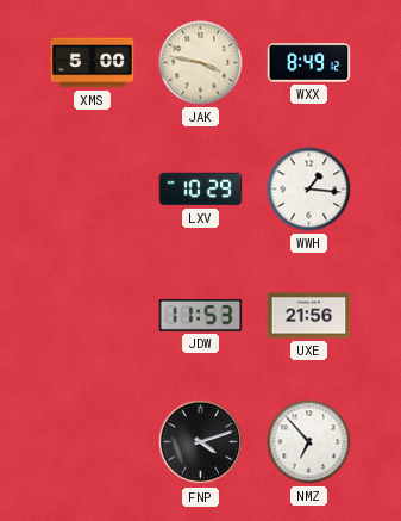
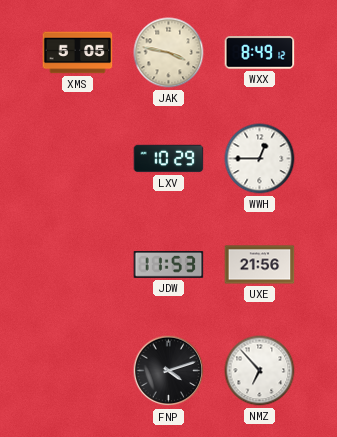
XMS: 5:00 -> 5:05 (78, 53)
WWH: 1:16 -> 12:45 (260, 159)
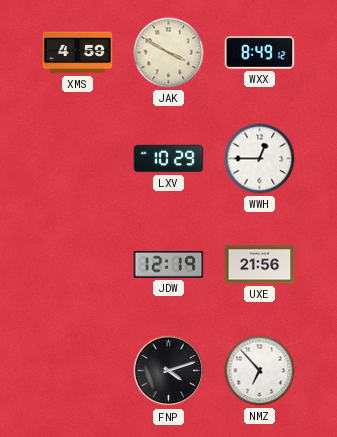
XMS: 5:05 -> 4:59 (78, 53)
JAK: 3:47 -> 3:50 (169, 53)
JDW: 11:53 -> 12:19 (169, 265)
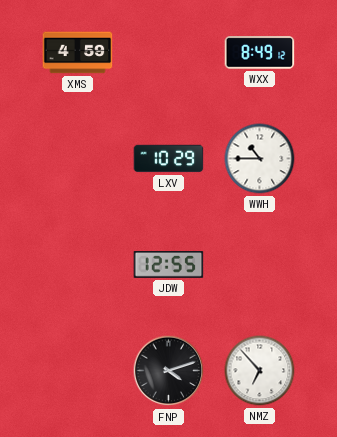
JAK: 3:50 -> none (169, 53)
WWH: 12:45 -> 10:45 (260, 159)
JDW: 12:19 -> 12:55 (169, 265)
UXE: 21:56 -> none (260, 265)
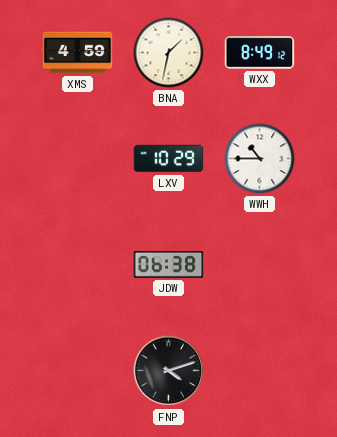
BNA: none -> 1:32 (169, 53)
JDW: 12:55 -> 06:38 (169, 265)
NMZ: 6:53 -> none (260, 371)
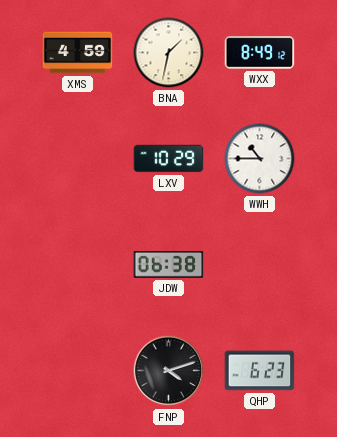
QHP: none -> 6:23 (260, 371)
